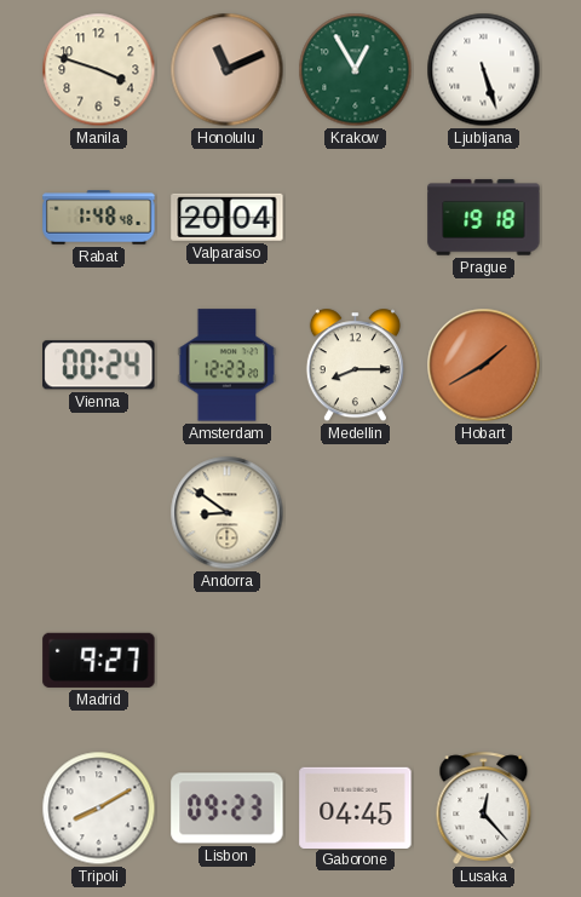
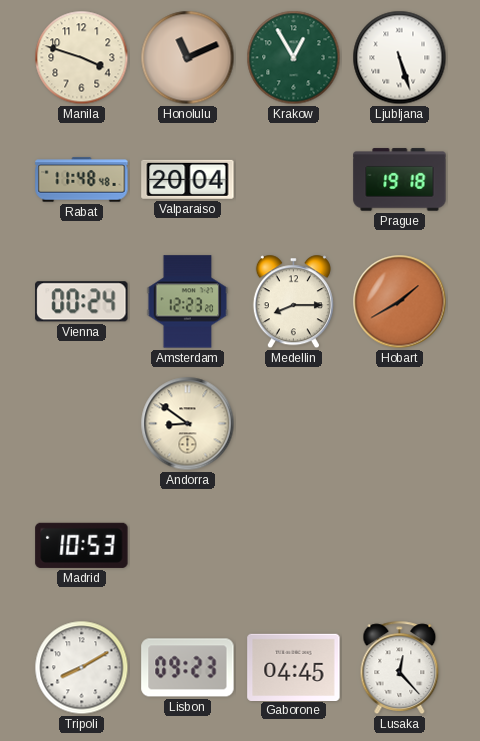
Rabat: 1:48 -> 11:48 (82, 180)
Madrid: 9:27 -> 10:53 (82, 545)
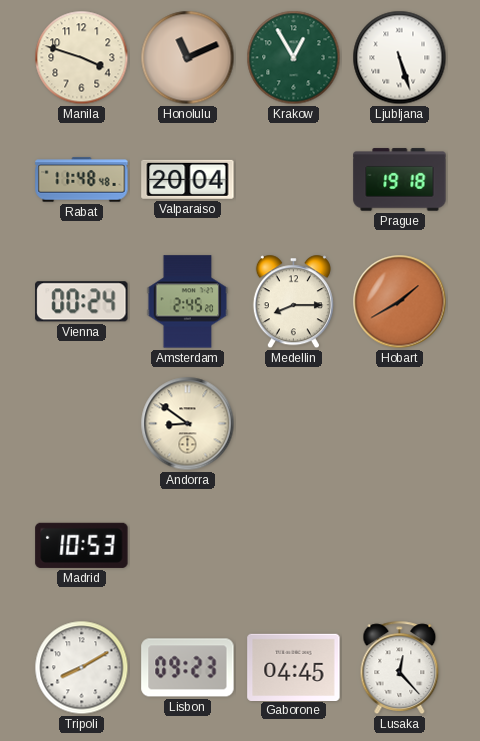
Amsterdam: 12:23 -> 2:45 (188, 302)
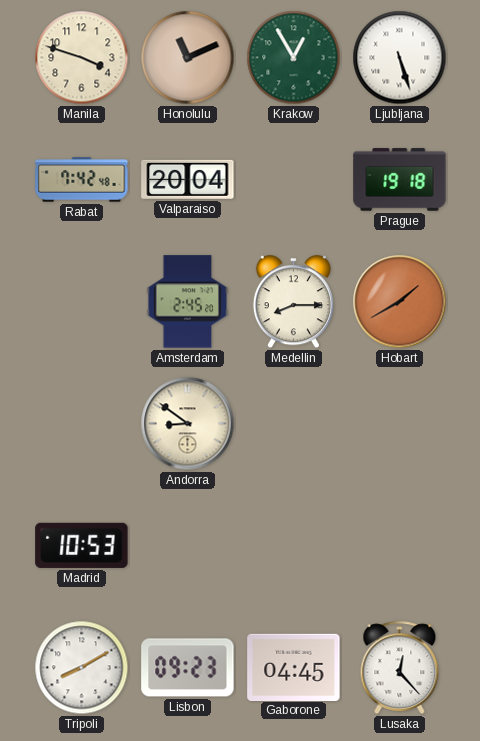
Rabat: 11:48 -> 7:42 (82, 180)
Vienna: 00:24 -> none (82, 302)
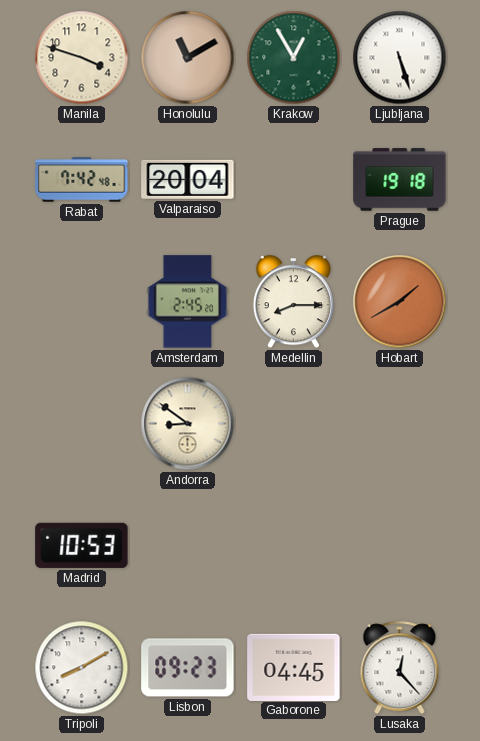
Honolulu: 11:11 -> 11:10 (188, 58)
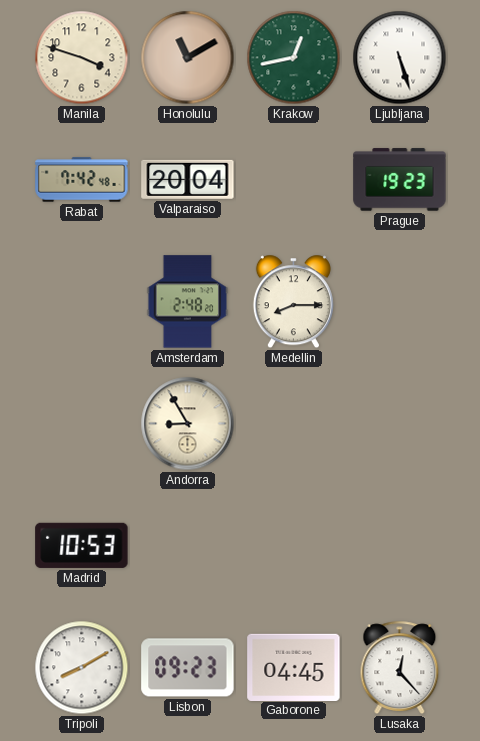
Krakow: 12:55 -> 12:43 (294, 58)
Prague: 19:18 -> 19:23 (400, 180)
Amsterdam: 2:45 -> 2:48 (188, 302)
Hobart: 1:40 -> none (400, 302)
Andorra: 8:51 -> 8:55 (188, 424)
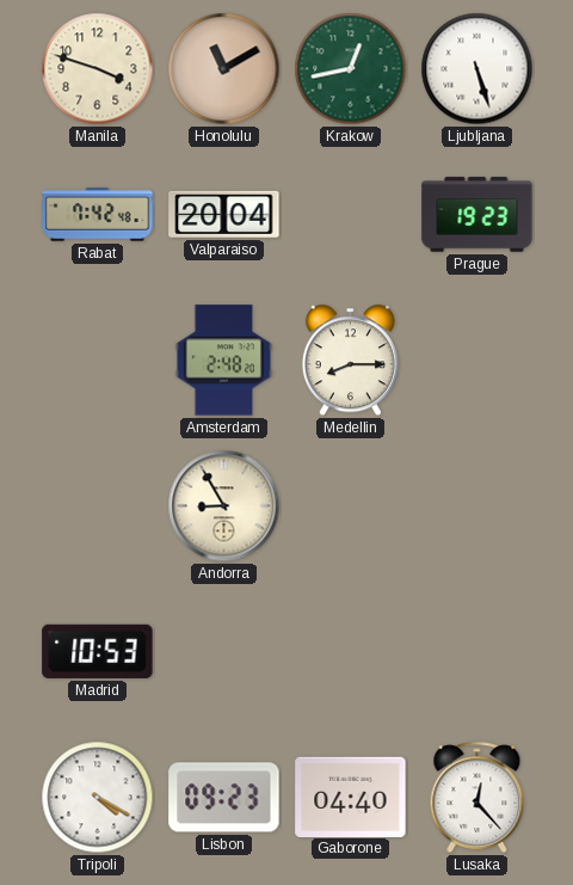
Tripoli: 8:10 -> 4:20 (98, 798)
Gaborone: 04:45 -> 04:40 (351, 797)
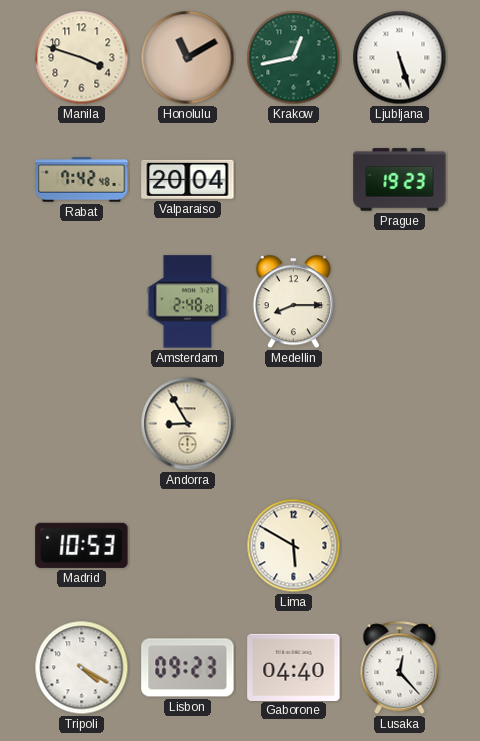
Lima: none -> 5:50 (294, 546)
